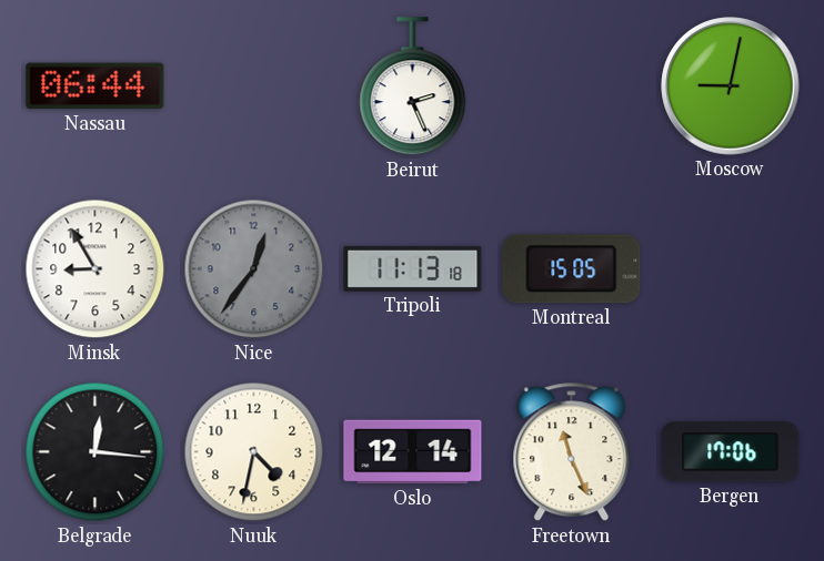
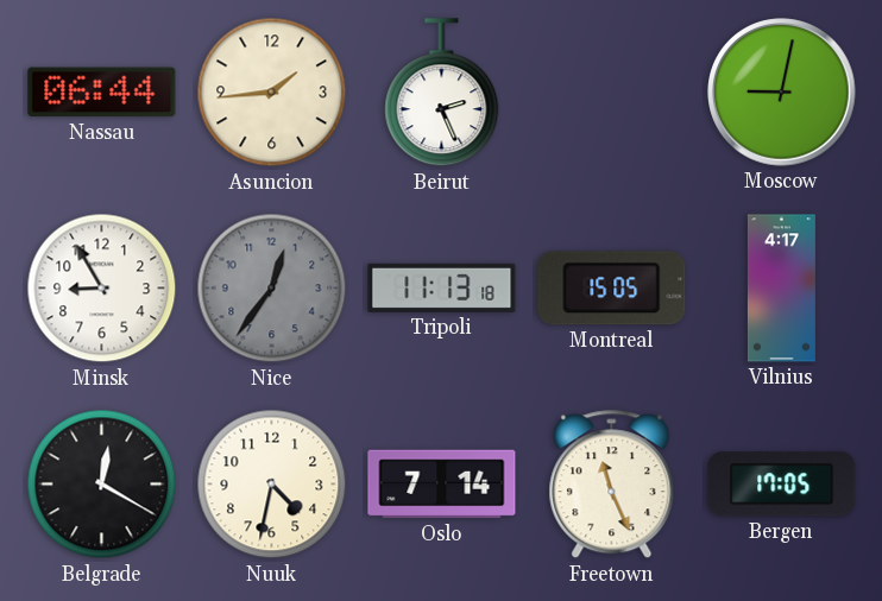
Asuncion: none -> 1:44 (272, 93)
Vilnius: none -> 4:17 (781, 289)
Belgrade: 12:16 -> 12:20 (102, 485)
Oslo: 12:14 -> 7:14 (442, 485)
Bergen: 17:06 -> 17:05 (782, 485)
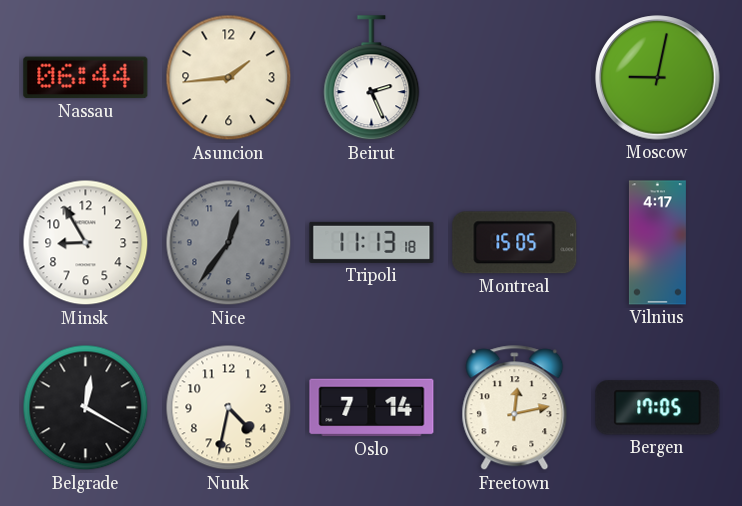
Freetown: 11:26 -> 12:13 (515, 408)
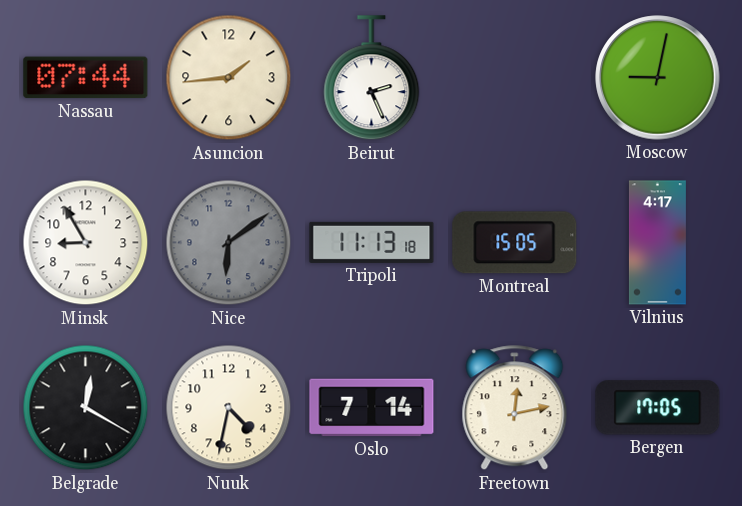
Nassau: 06:44 -> 07:44 (86, 78)
Nice: 12:36 -> 6:09 (229, 243)
